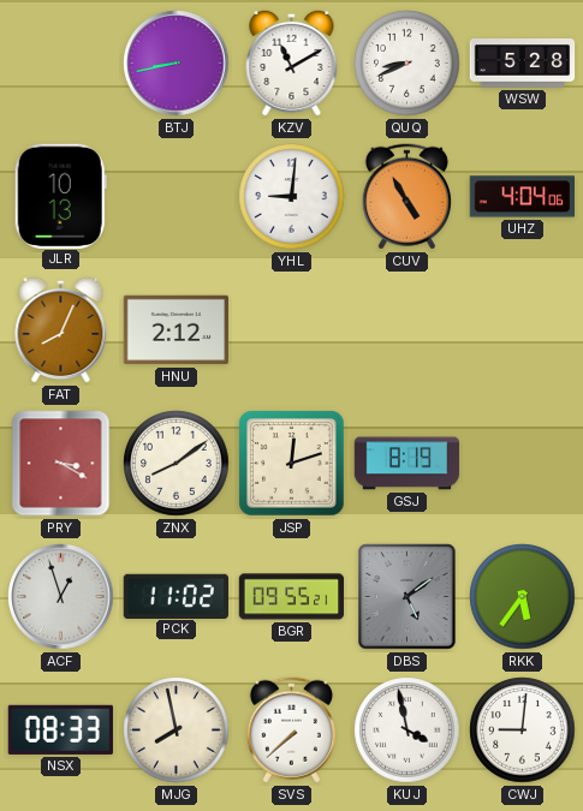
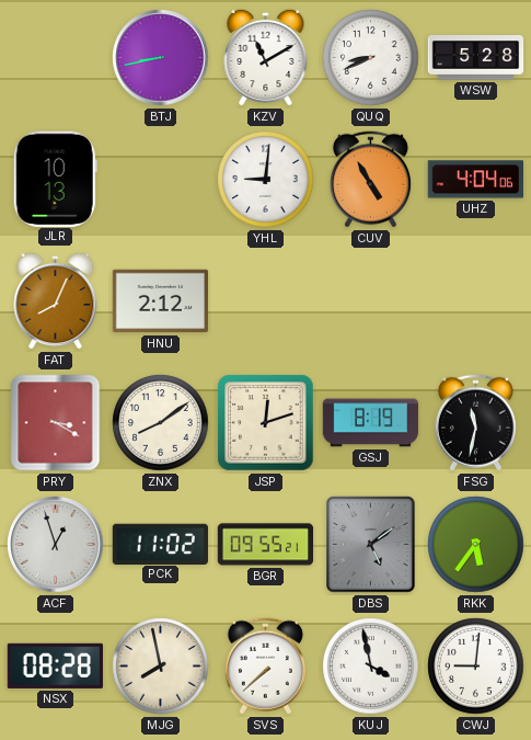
FSG: none -> 11:32 (475, 423)
NSX: 08:33 -> 08:28 (55, 665)
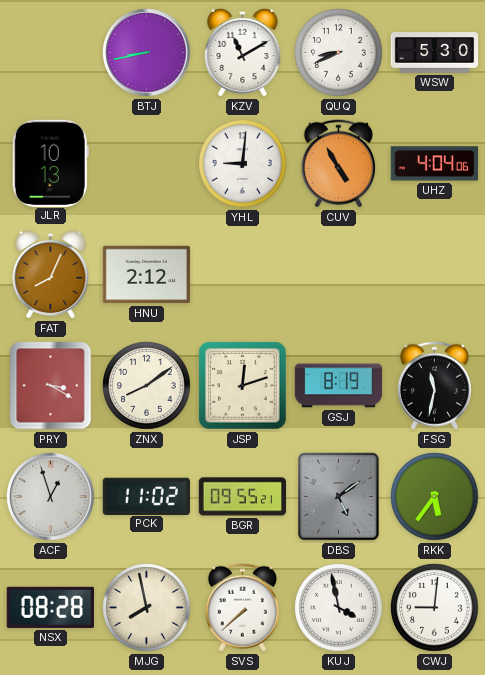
WSW: 5:28 -> 5:30 (435, 53)
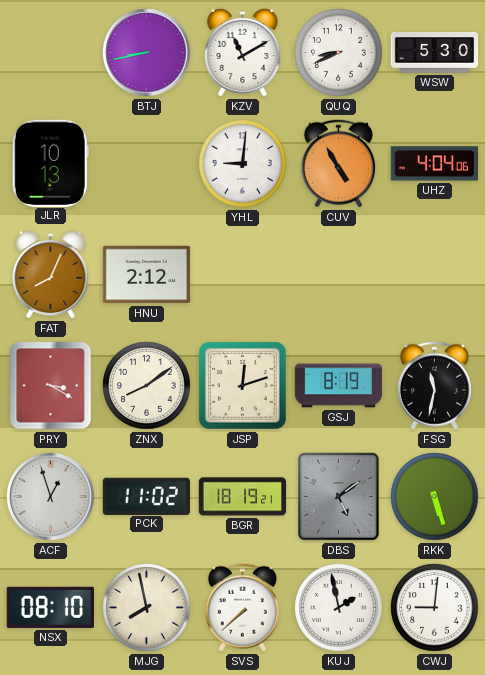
BGR: 09:55 -> 18:19 (243, 497)
RKK: 5:36 -> 5:27 (435, 497)
NSX: 08:28 -> 08:10 (50, 607)
KUJ: 3:58 -> 1:58 (339, 608)
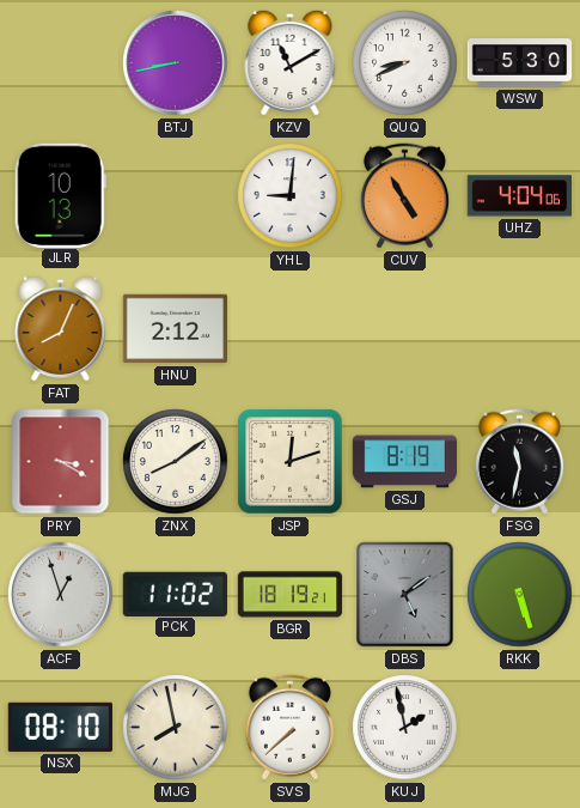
CWJ: 9:01 -> none (435, 608)
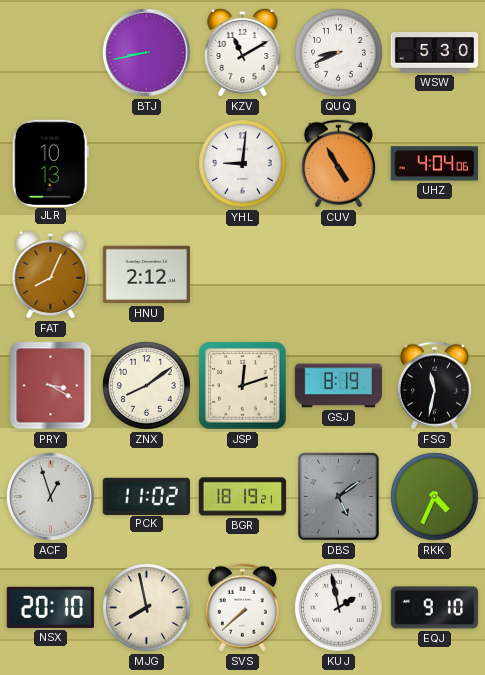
RKK: 5:27 -> 4:34 (435, 497)
NSX: 08:10 -> 20:10 (50, 607)
EQJ: none -> 9:10 (435, 608)
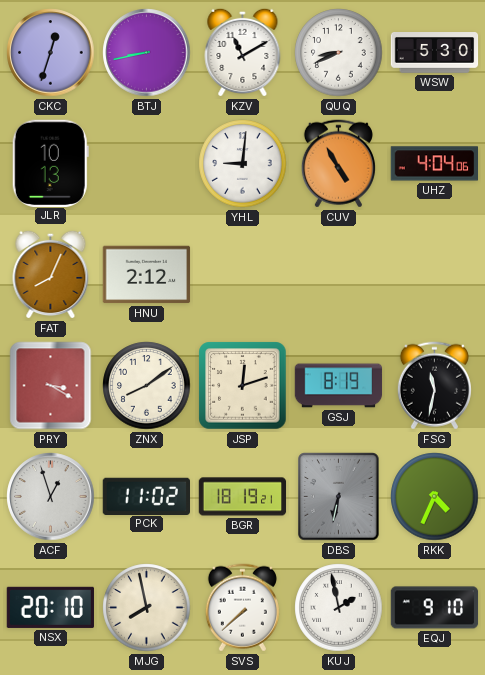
CKC: none -> 12:33 (51, 53)
DBS: 5:09 -> 6:32 (339, 497)
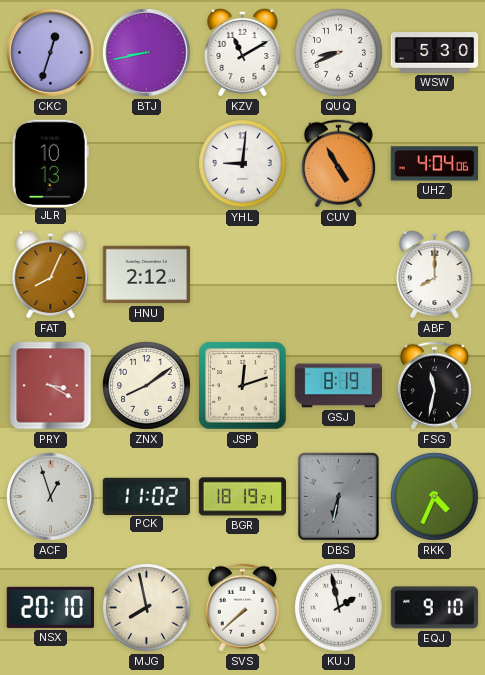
ABF: none -> 8:00 (435, 274)
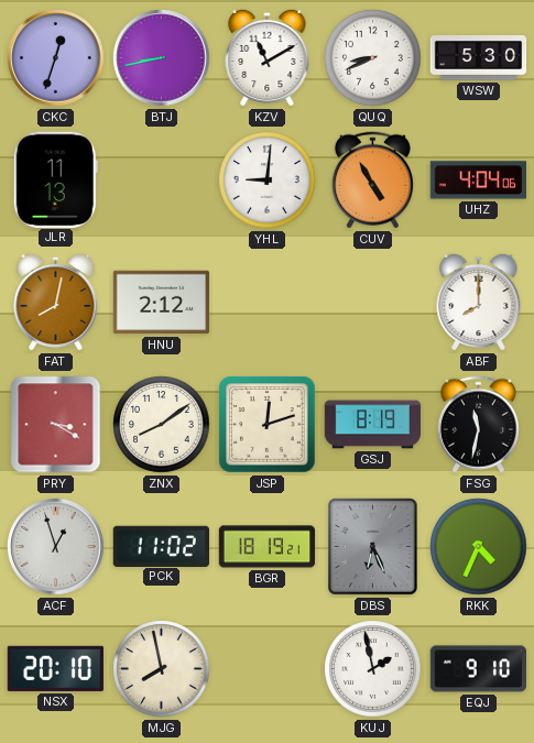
JLR: 10:13 -> 11:13 (55, 179)
FAT: 8:04 -> 8:02 (56, 302)
DBS: 6:32 -> 6:26 (373, 547)
SVS: 7:38 -> none (242, 608)
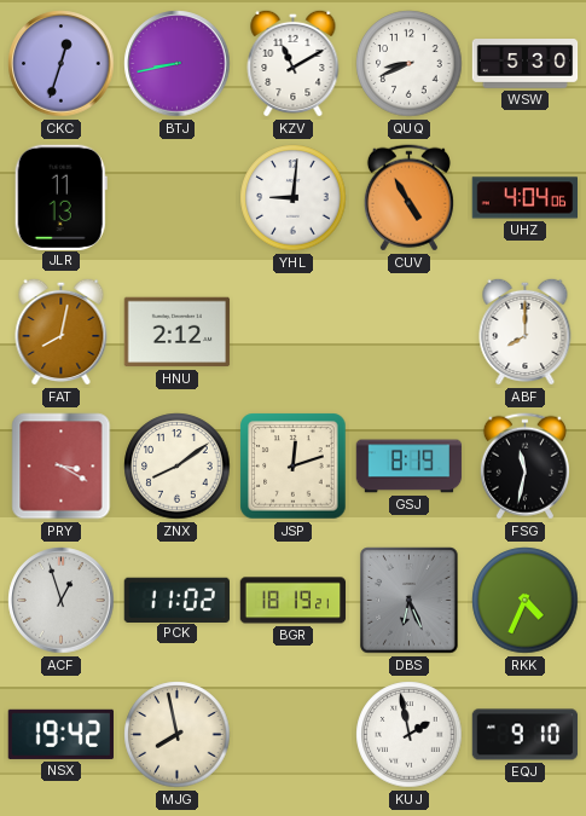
NSX: 20:10 -> 19:42 (60, 734)
